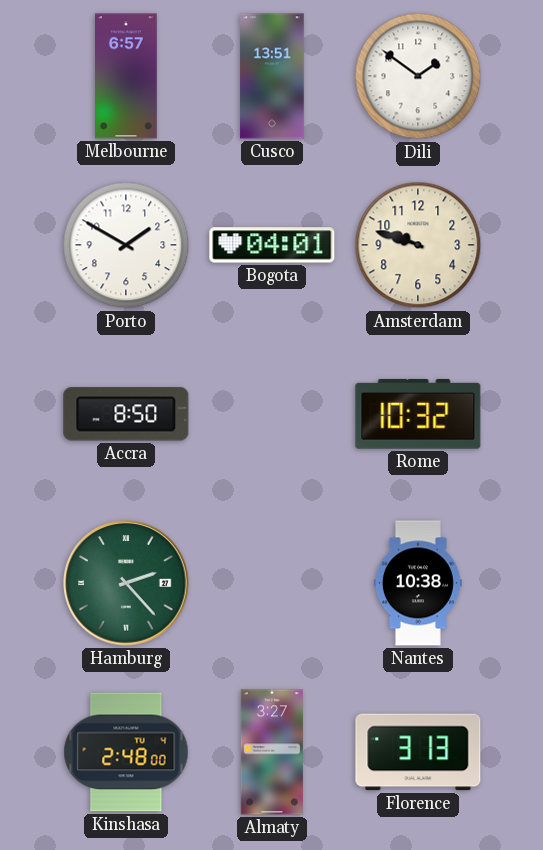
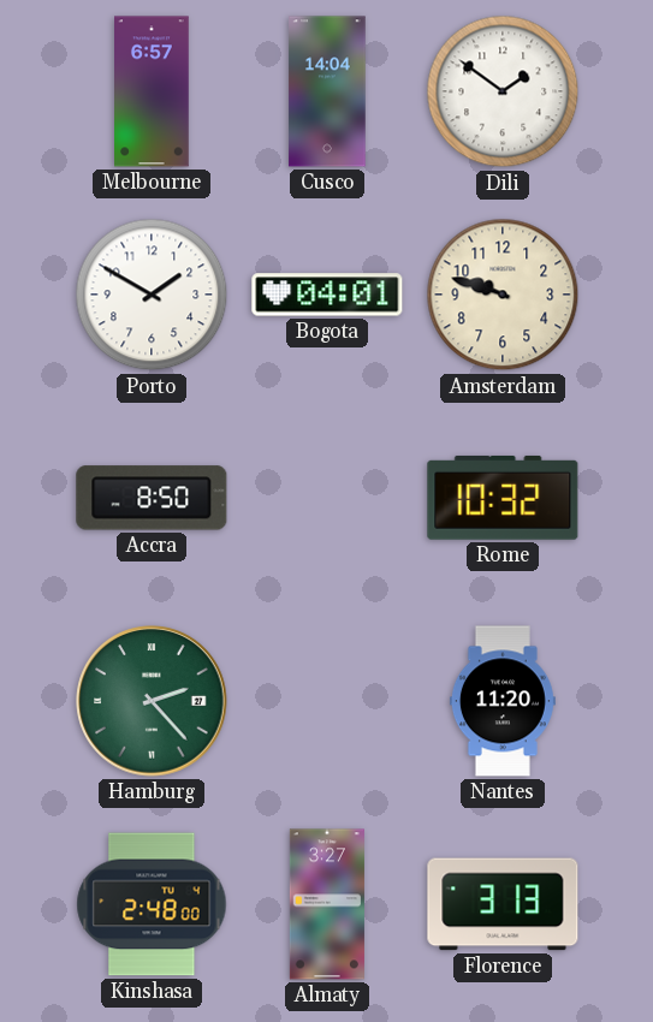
Cusco: 13:51 -> 14:04 (327, 91)
Nantes: 10:38 -> 11:20 (503, 701)
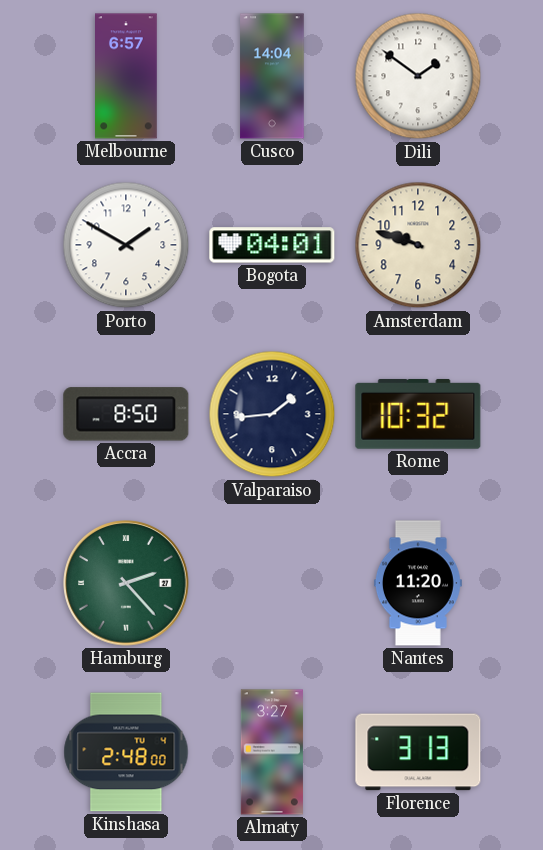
Valparaiso: none -> 1:44 (272, 414)
